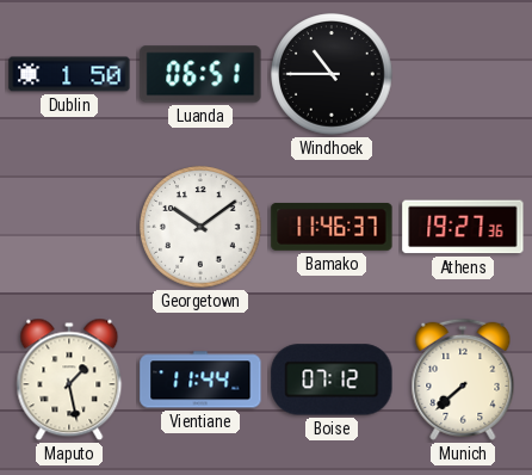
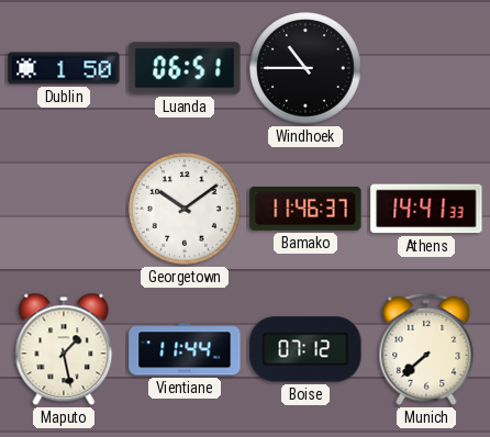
Athens: 19:27 -> 14:41 (426, 209)
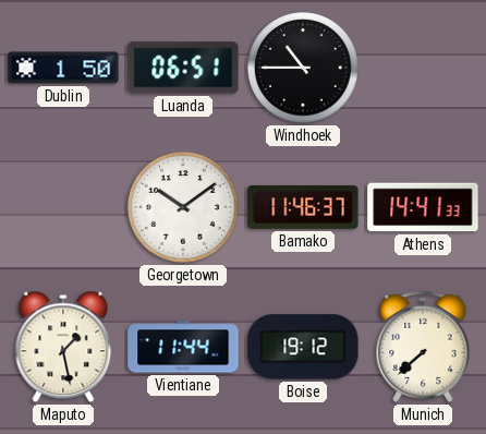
Boise: 07:12 -> 19:12 (303, 347)
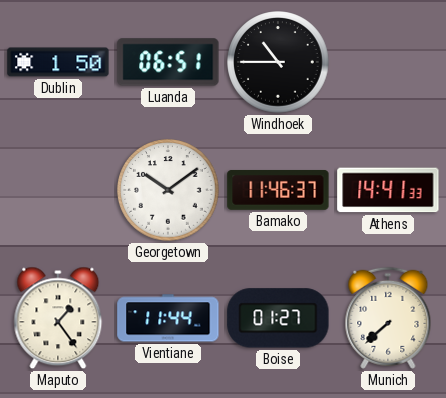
Maputo: 1:28 -> 1:24 (58, 318)
Boise: 19:12 -> 01:27 (278, 318)
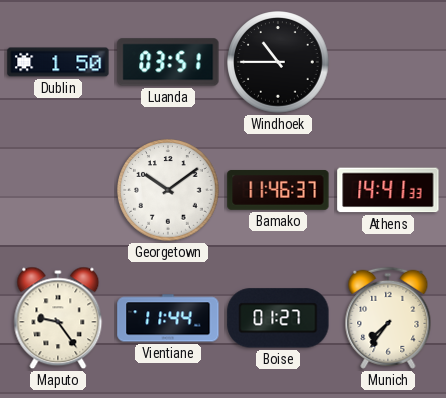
Luanda: 06:51 -> 03:51 (168, 62)
Maputo: 1:24 -> 9:24 (58, 318)
Munich: 7:38 -> 7:36 (388, 318)
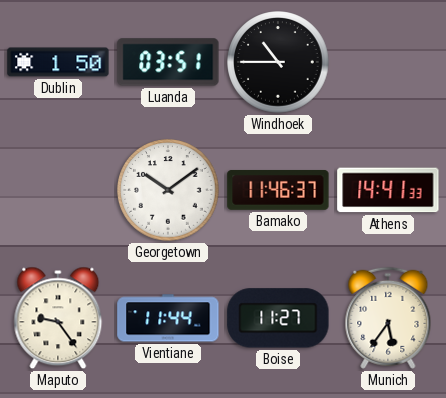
Boise: 01:27 -> 11:27 (278, 318)
Munich: 7:36 -> 5:36 (388, 318)
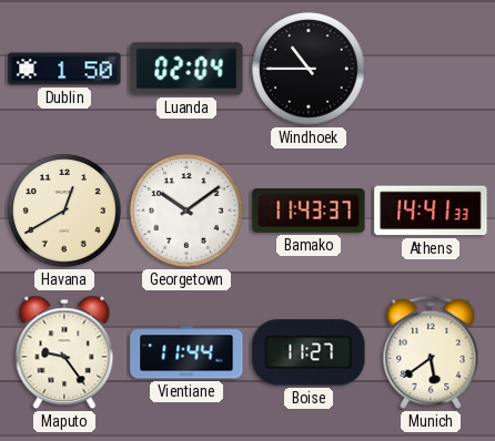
Luanda: 03:51 -> 02:04 (186, 69)
Havana: none -> 12:40 (64, 211)
Bamako: 11:46 -> 11:43 (309, 211)
Munich: 5:36 -> 5:39 (431, 352)
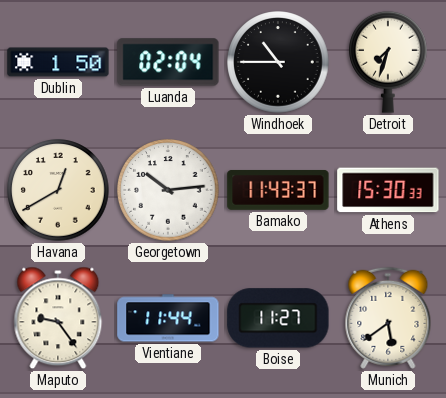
Detroit: none -> 7:33 (389, 62)
Georgetown: 10:09 -> 10:14 (168, 190)
Athens: 14:41 -> 15:30 (388, 190)
